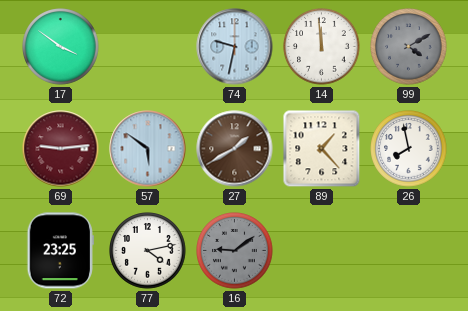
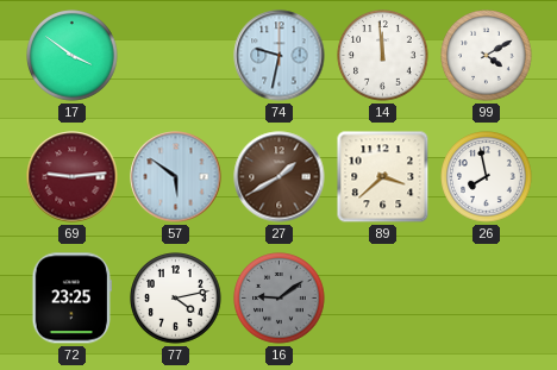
99 dial: grey -> white (487, 56)
89: 1:23 -> 3:38 (383, 177)
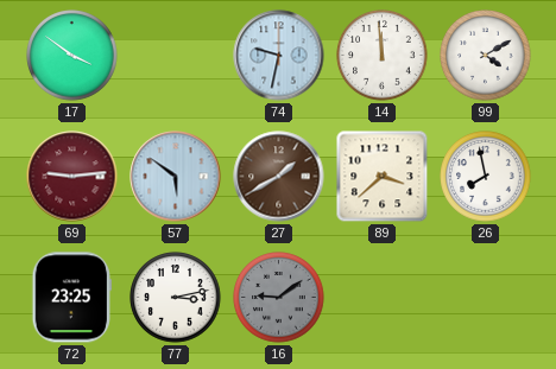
77: 4:13 -> 3:13 (176, 298)
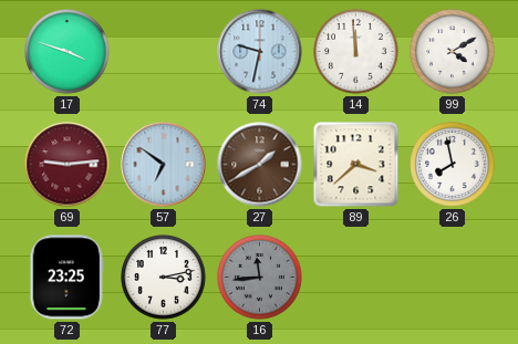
17: 3:51 -> 3:48 (68, 52)
57: 5:51 -> 6:51 (164, 165)
16: 9:09 -> 11:44 (260, 278)
